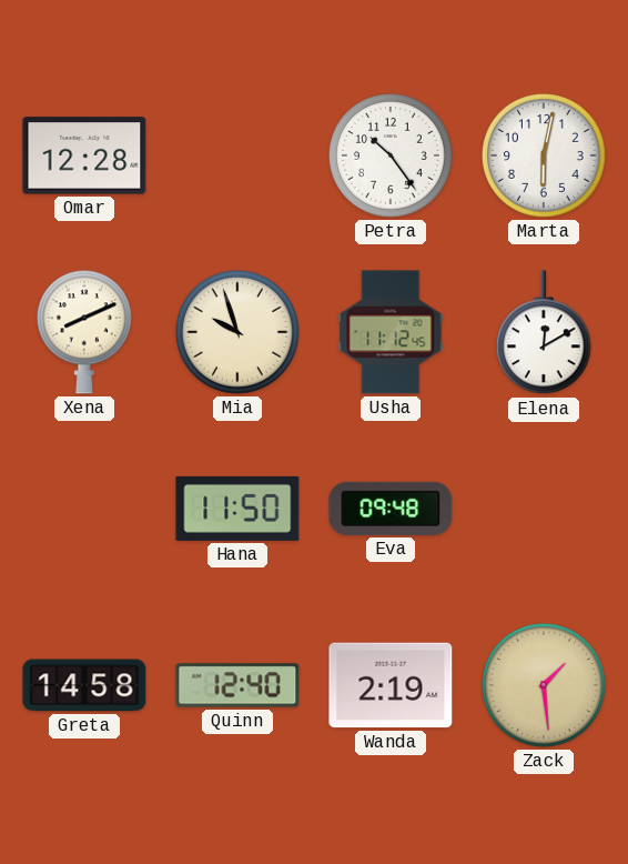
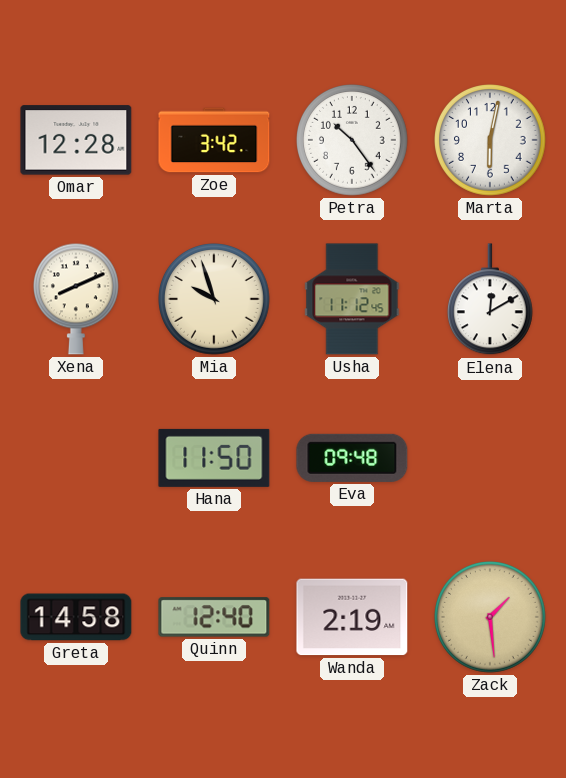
Zoe: none -> 3:42 (214, 140)
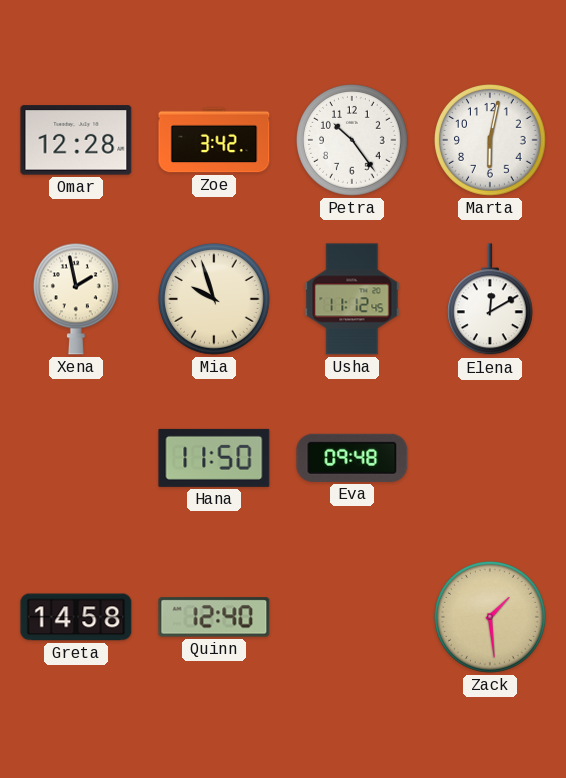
Xena: 8:11 -> 1:58 (76, 299)
Wanda: 2:19 -> none (352, 617)
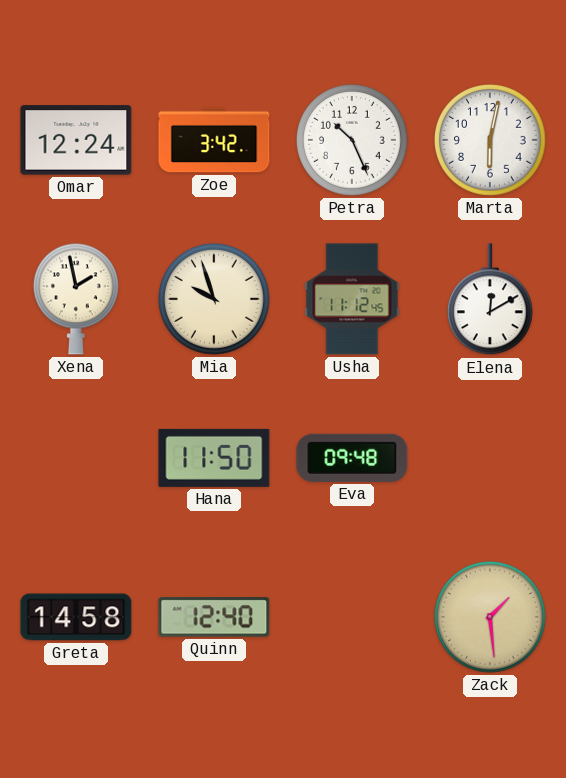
Omar: 12:28 -> 12:24 (76, 140)
Petra: 10:24 -> 10:26 (353, 141)
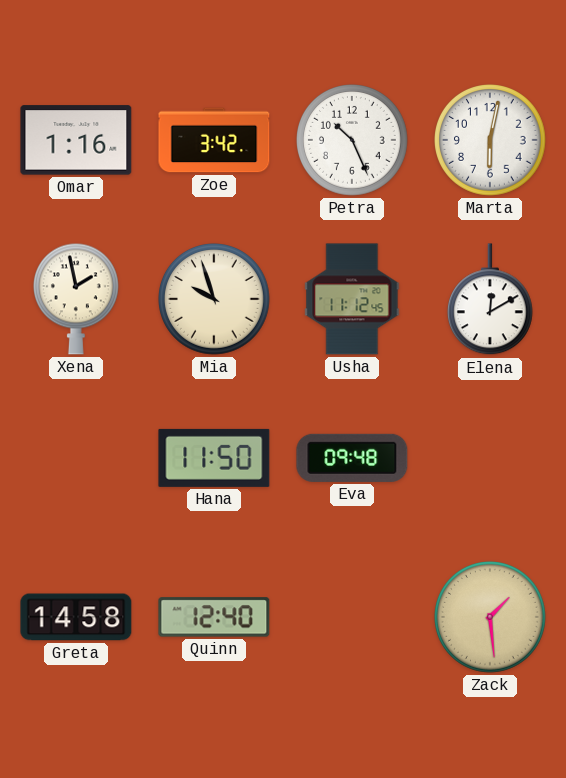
Omar: 12:24 -> 1:16 (76, 140)
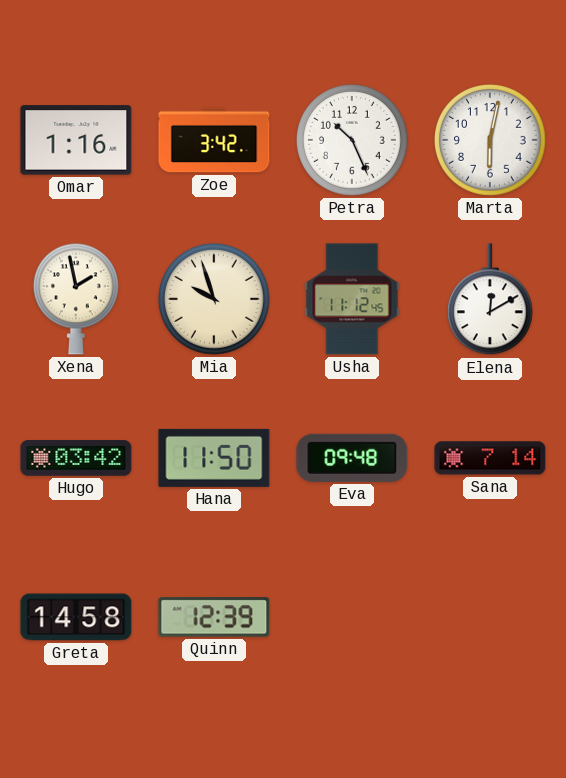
Hugo: none -> 03:42 (76, 458)
Sana: none -> 7:14 (490, 458)
Quinn: 12:40 -> 12:39 (214, 617)
Zack: 1:29 -> none (491, 618)
